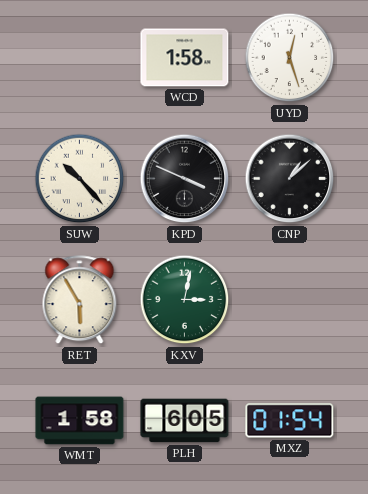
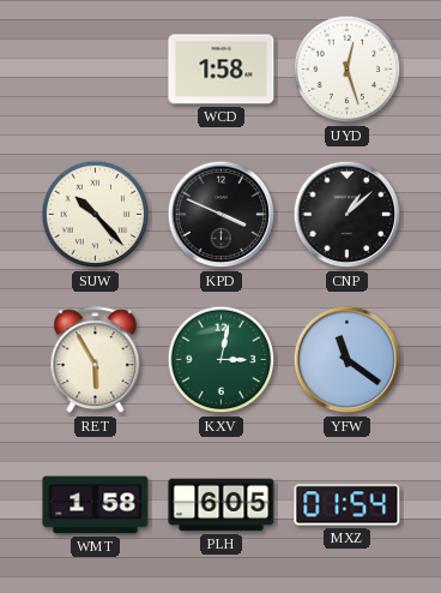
YFW: none -> 11:21 (348, 360)
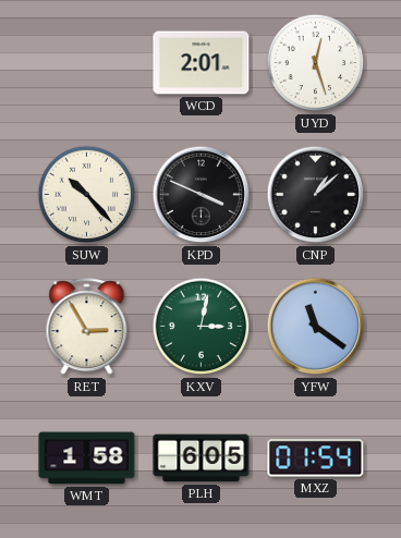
WCD: 1:58 -> 2:01 (202, 63)
RET: 5:55 -> 2:55 (87, 327)
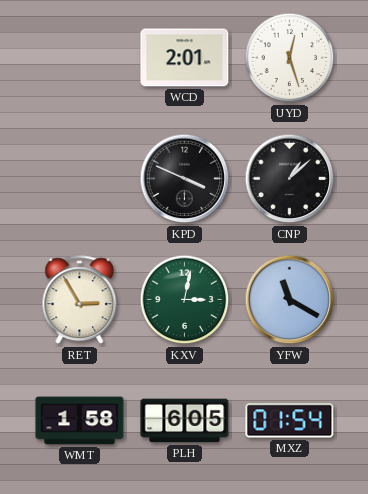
SUW: 10:23 -> none (87, 195)
YFW: 11:21 -> 11:20 (290, 300)
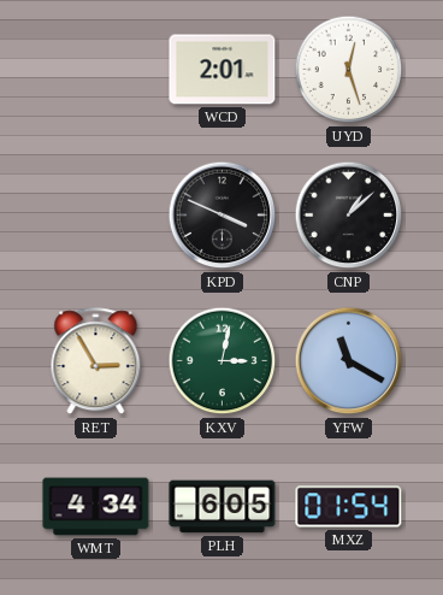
WMT: 1:58 -> 4:34 (96, 507)
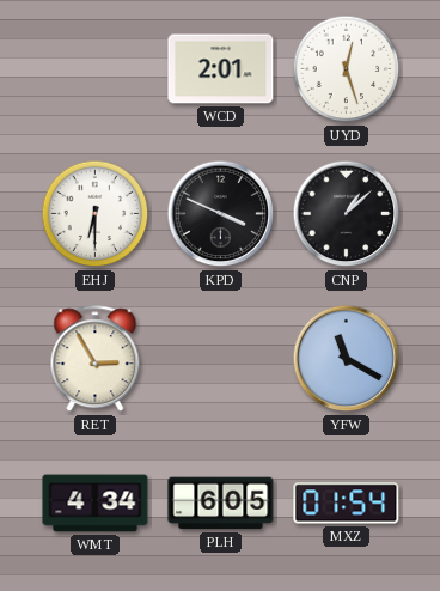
EHJ: none -> 6:30 (96, 214)
KXV: 3:02 -> none (223, 361)
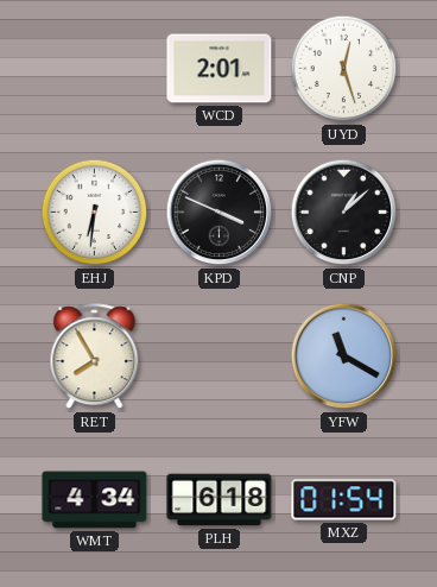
EHJ: 6:30 -> 6:31 (95, 213)
RET: 2:55 -> 7:55 (95, 356)
PLH: 6:05 -> 6:18 (220, 500)
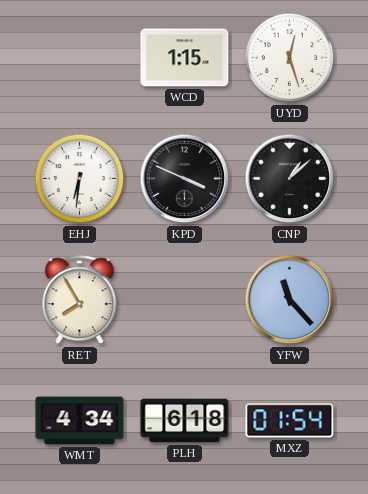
WCD: 2:01 -> 1:15 (185, 58)
YFW: 11:20 -> 11:23 (290, 300)
